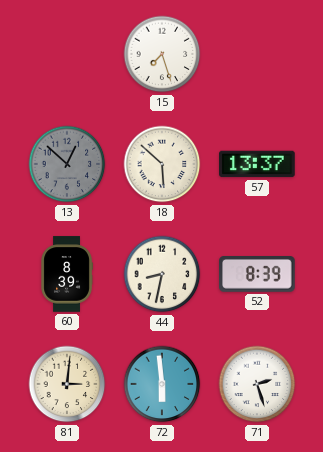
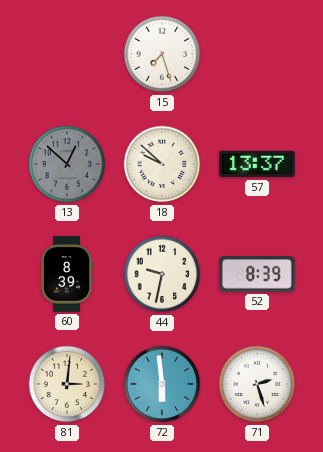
18: 5:52 -> 9:52 (162, 164)
44: 8:32 -> 9:32 (162, 274)
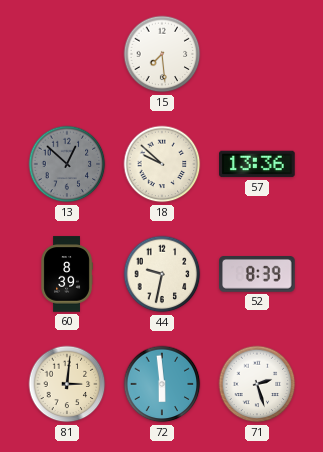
15: 7:27 -> 7:29 (162, 54)
57: 13:37 -> 13:36 (257, 164)
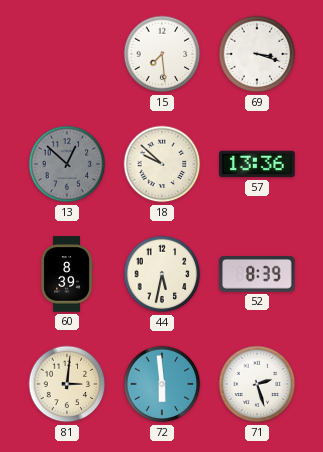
69: none -> 3:18 (257, 54)
44: 9:32 -> 5:32 (162, 274)
